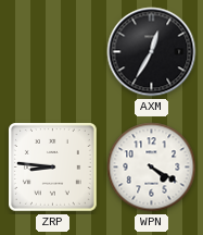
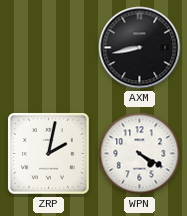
AXM: 12:35 -> 8:43 (140, 48)
ZRP: 8:46 -> 2:02 (49, 154)
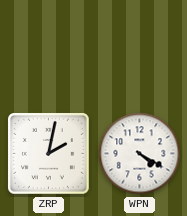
AXM: 8:43 -> none (140, 48)
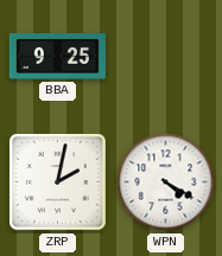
BBA: none -> 9:25 (57, 57)
